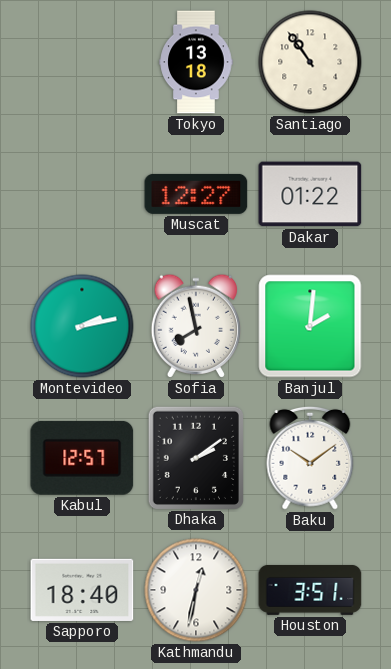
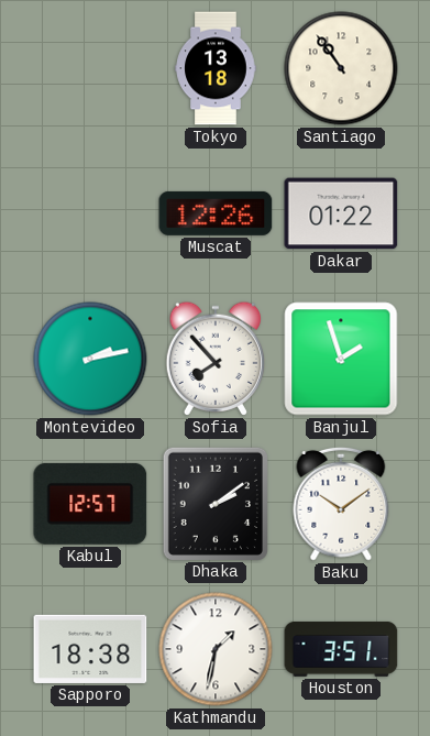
Muscat: 12:27 -> 12:26 (216, 213)
Sofia: 7:58 -> 7:53 (214, 359)
Banjul: 2:01 -> 1:57 (341, 359)
Sapporo: 18:40 -> 18:38 (90, 649)
Kathmandu: 12:32 -> 1:32 (216, 649)
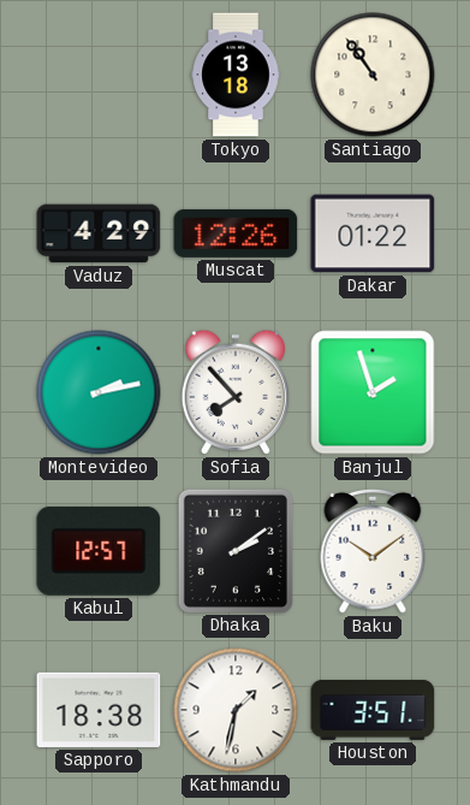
Vaduz: none -> 4:29 (99, 233)
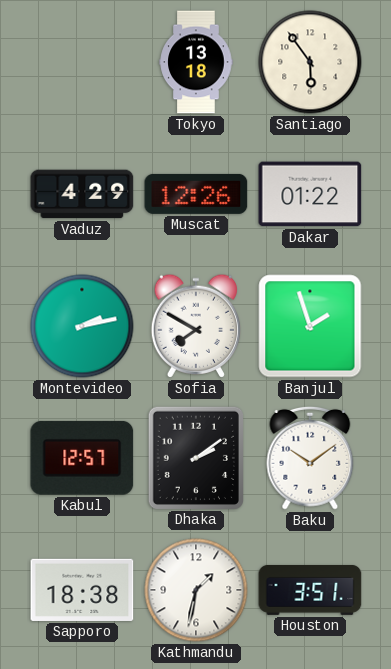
Santiago: 10:54 -> 5:54 (310, 62)
Sofia: 7:53 -> 7:50 (195, 326)
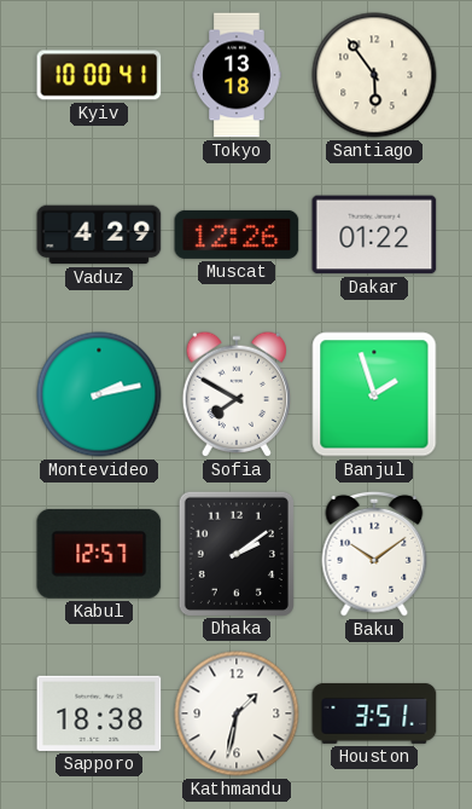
Kyiv: none -> 10:00 (99, 75)
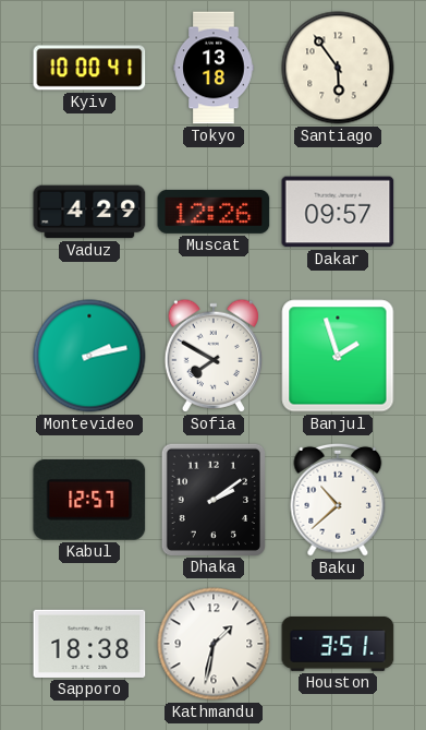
Dakar: 01:22 -> 09:57 (338, 212)
Baku: 10:09 -> 10:38 (338, 500)
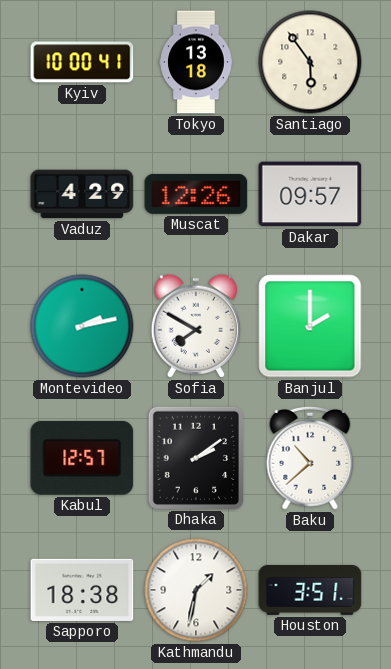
Banjul: 1:57 -> 2:00 (310, 326)
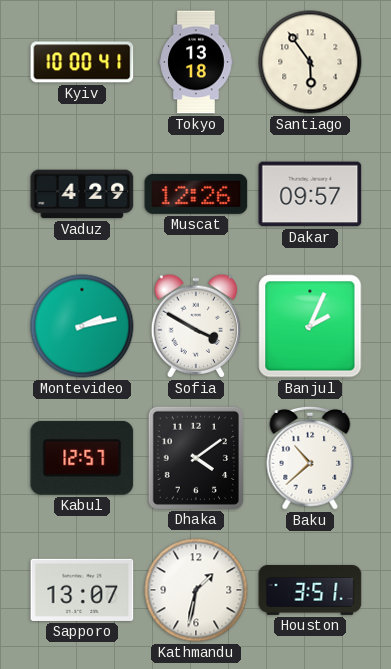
Sofia: 7:50 -> 3:50 (195, 326)
Banjul: 2:00 -> 2:04 (310, 326)
Dhaka: 2:09 -> 4:09 (195, 457)
Sapporo: 18:38 -> 13:07 (82, 590)
